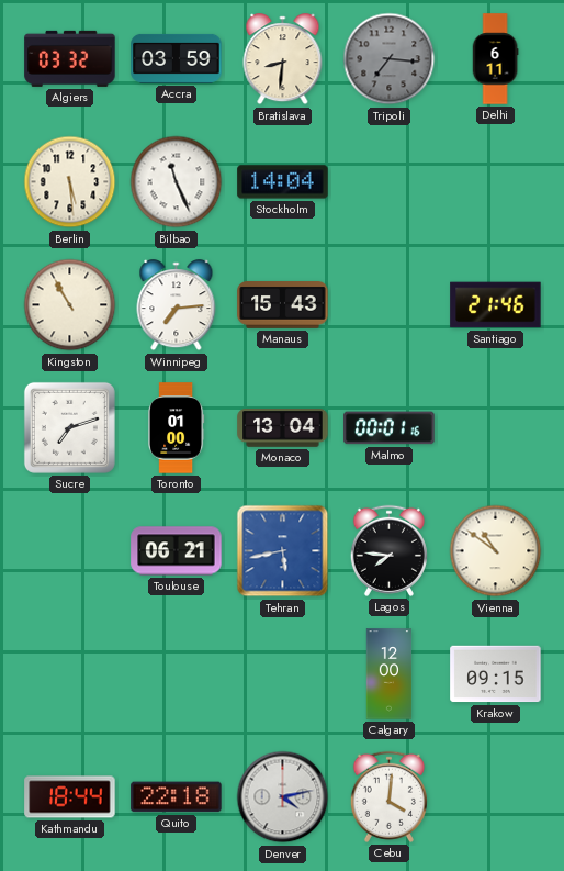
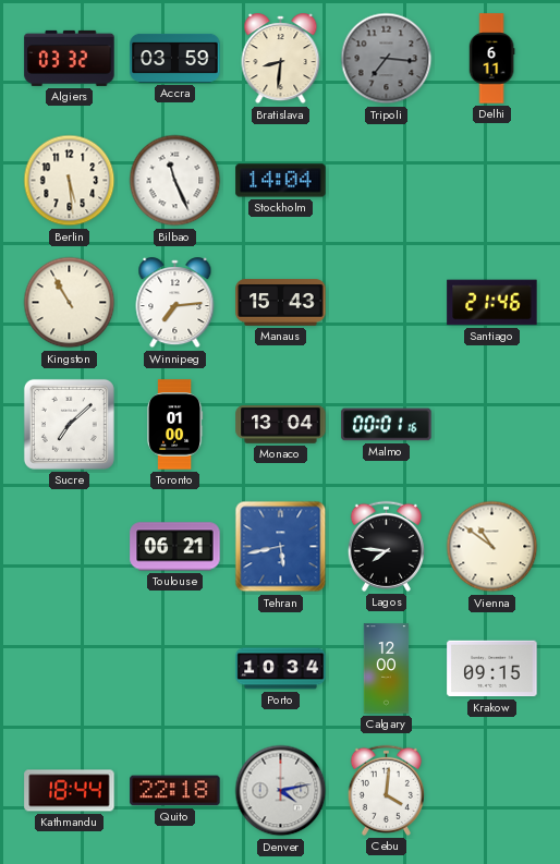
Sucre: 7:12 -> 7:08 (69, 424)
Porto: none -> 10:34 (281, 669)
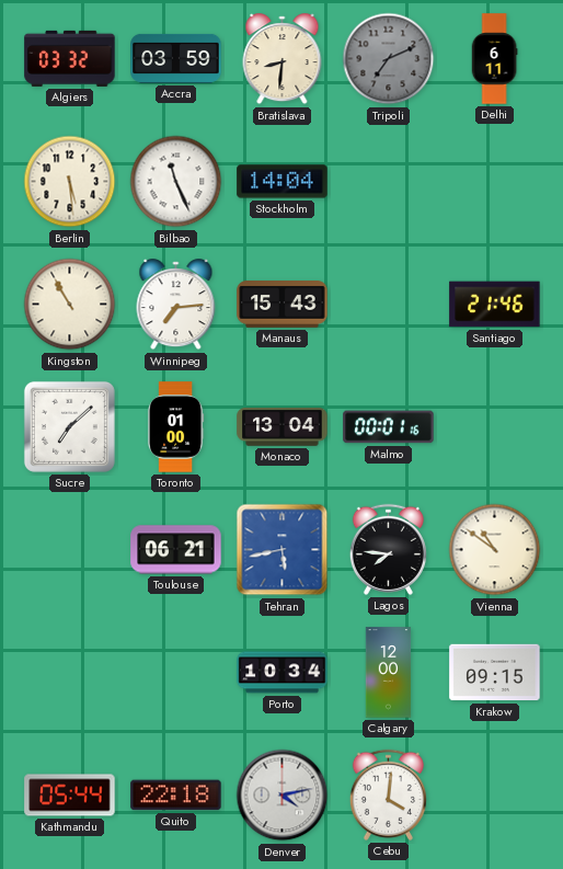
Tripoli: 7:16 -> 7:11 (389, 59)
Kathmandu: 18:44 -> 05:44 (70, 796)
